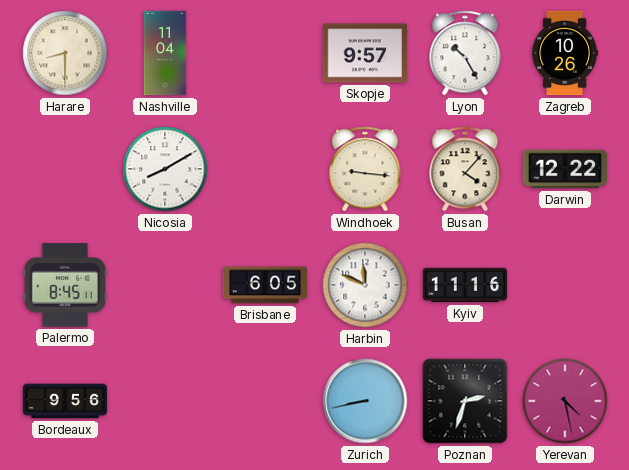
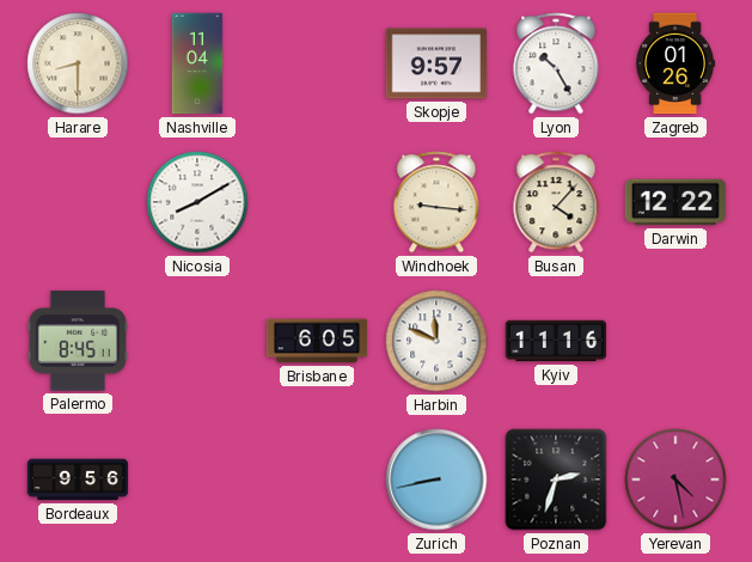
Zagreb: 10:26 -> 01:26 (675, 63)
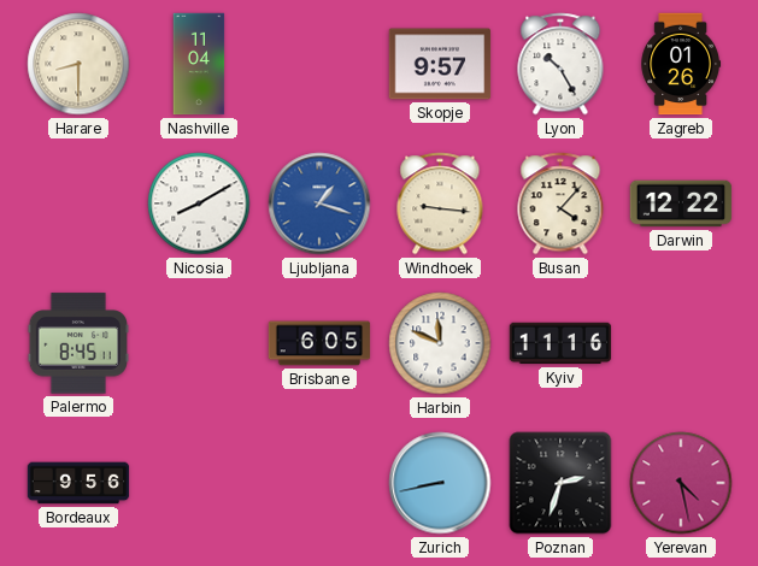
Ljubljana: none -> 1:18 (319, 204)
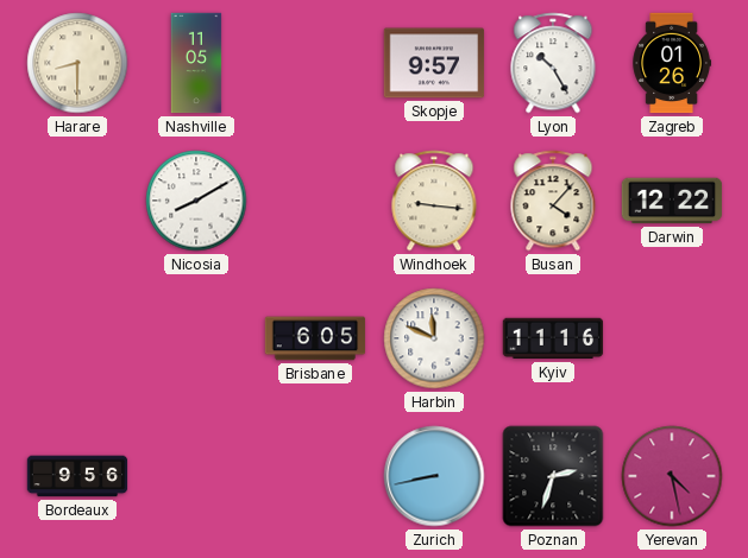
Nashville: 11:04 -> 11:05 (196, 63)
Ljubljana: 1:18 -> none (319, 204)
Palermo: 8:45 -> none (77, 343)
